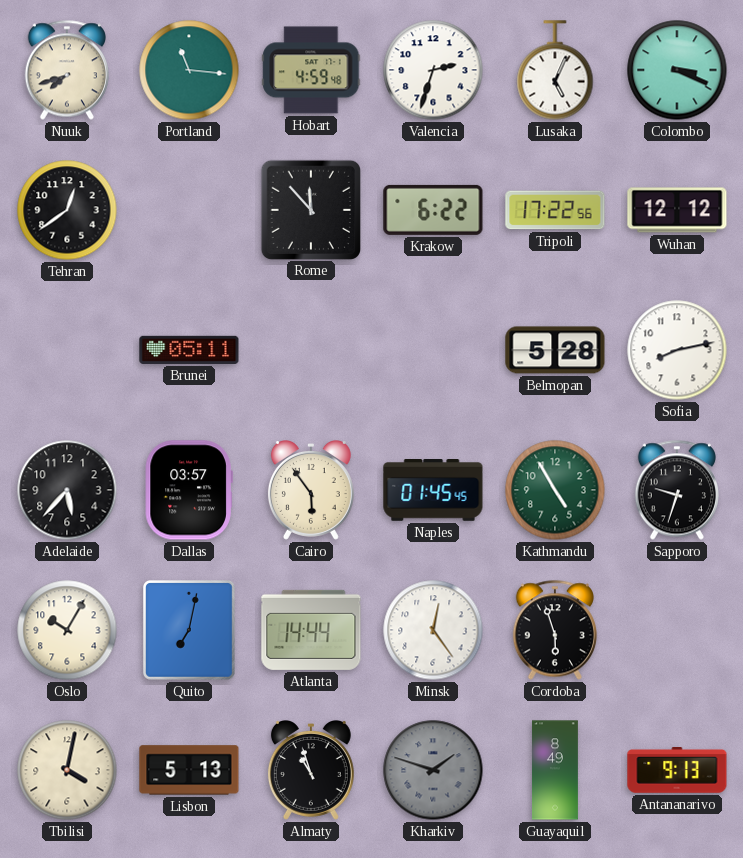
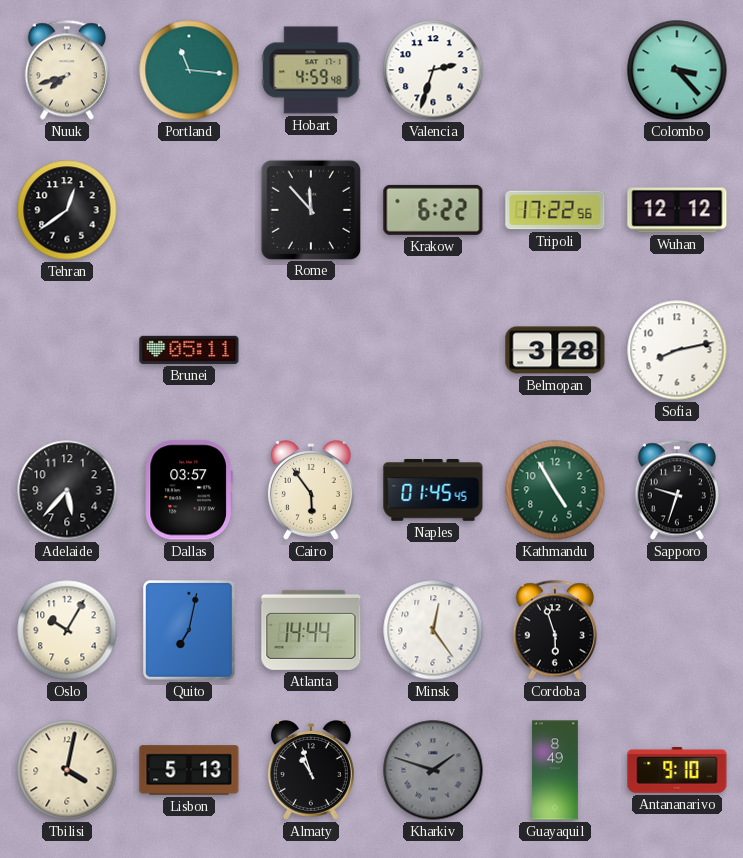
Lusaka: 5:04 -> none (555, 70)
Colombo: 3:19 -> 3:23 (677, 70)
Belmopan: 5:28 -> 3:28 (555, 350)
Antananarivo: 9:13 -> 9:10 (677, 771)
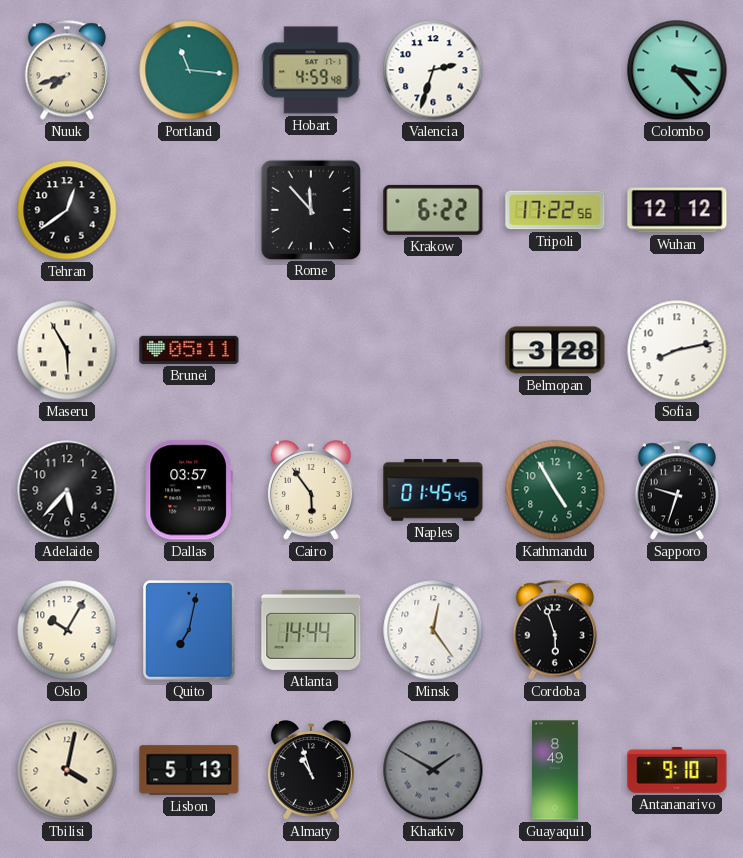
Maseru: none -> 5:55 (67, 350)
Kharkiv: 1:48 -> 1:50 (433, 770)
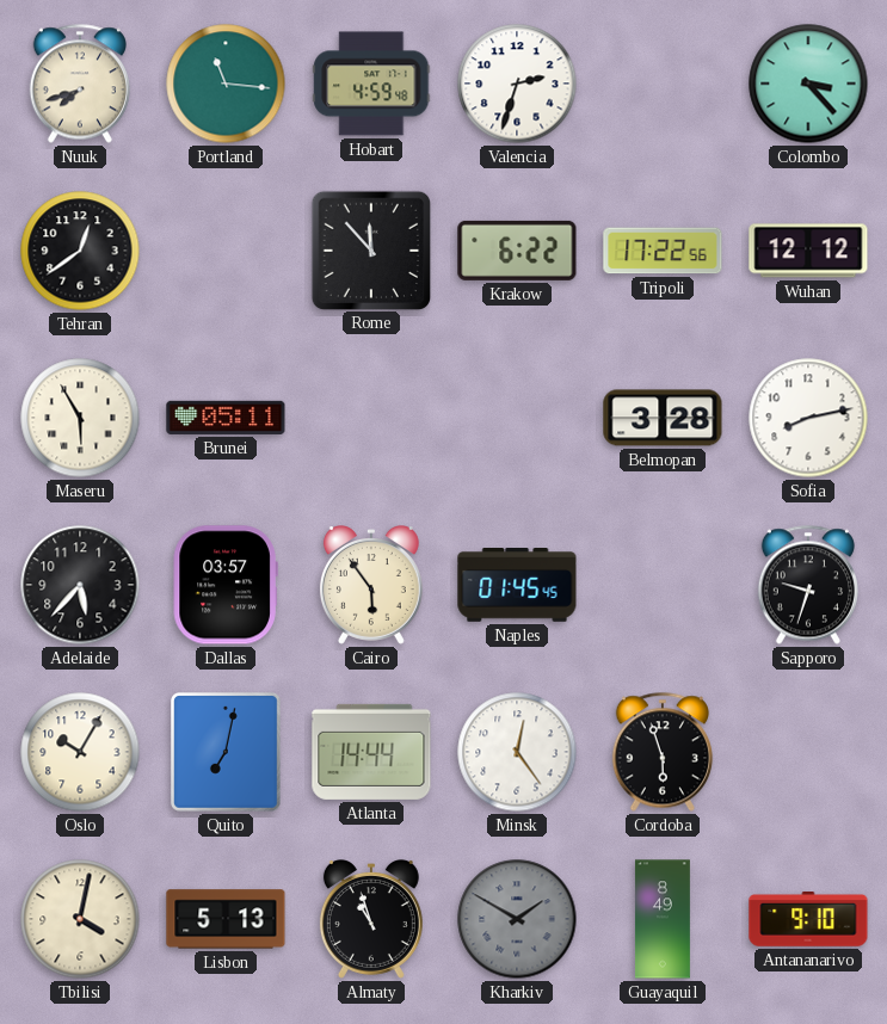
Kathmandu: 4:55 -> none (555, 490)
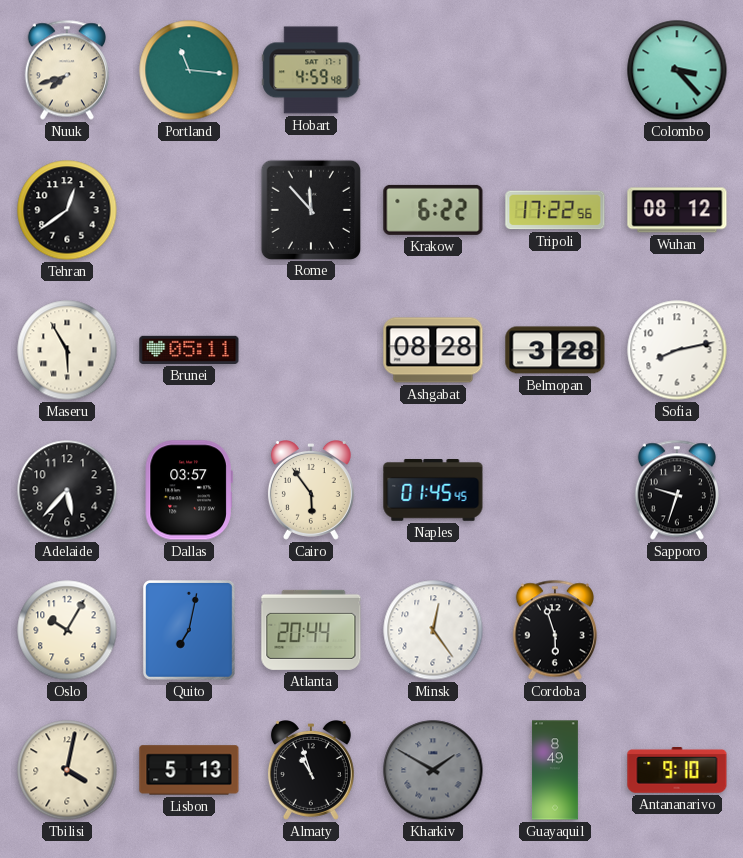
Valencia: 2:33 -> none (517, 84)
Wuhan: 12:12 -> 08:12 (677, 210)
Ashgabat: none -> 08:28 (433, 350)
Atlanta: 14:44 -> 20:44 (311, 630)
